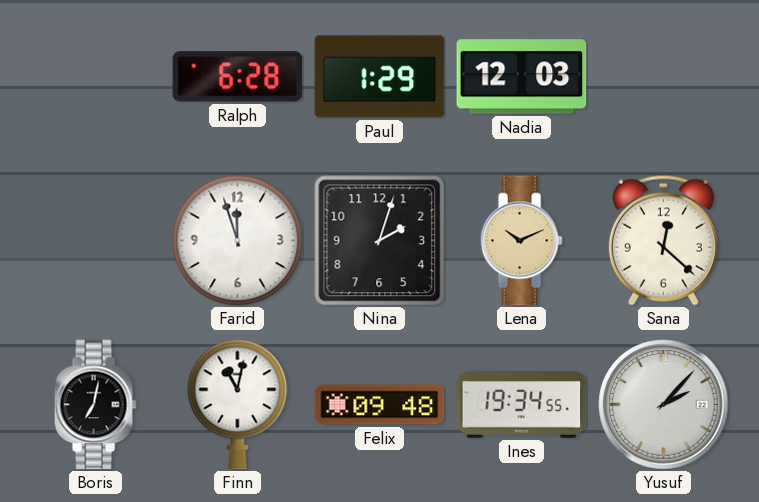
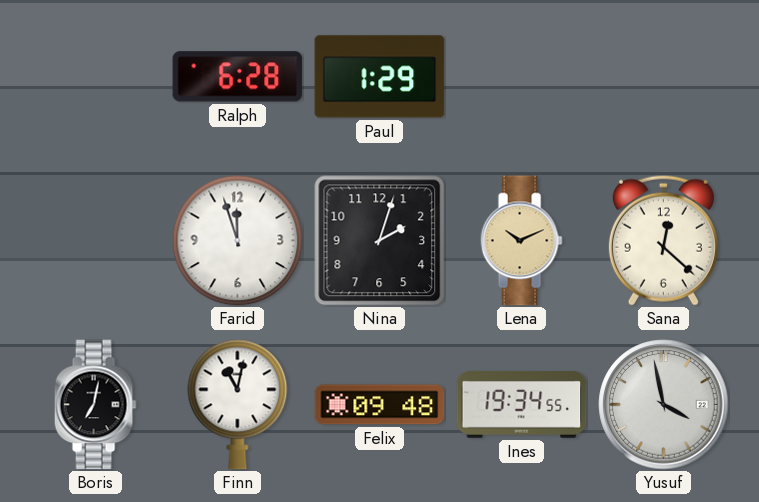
Nadia: 12:03 -> none (522, 77)
Yusuf: 2:07 -> 3:58 (664, 405)
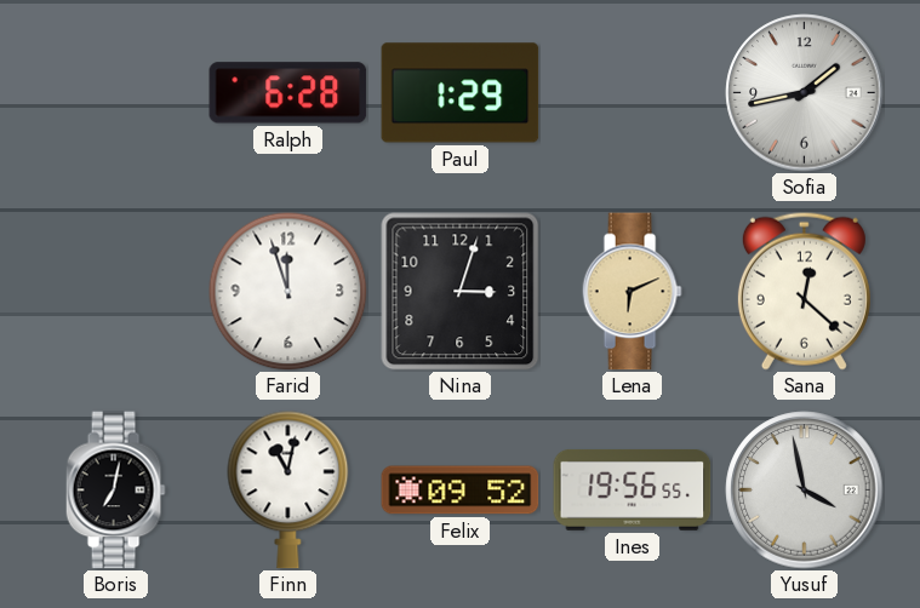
Sofia: none -> 1:43 (805, 93)
Nina: 2:03 -> 3:03 (461, 292)
Lena: 10:11 -> 6:11 (632, 292)
Felix: 09:48 -> 09:52 (461, 491)
Ines: 19:34 -> 19:56 (633, 489)
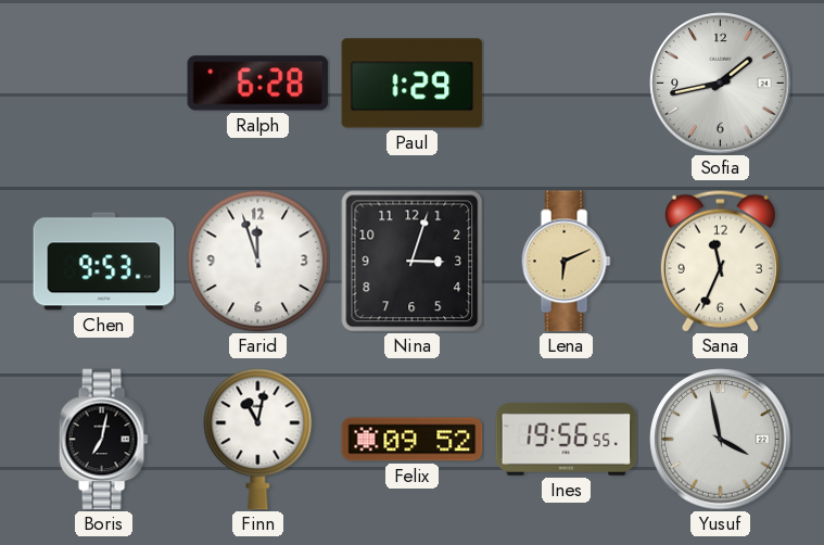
Chen: none -> 9:53 (104, 262)
Sana: 12:22 -> 11:34 (720, 261)
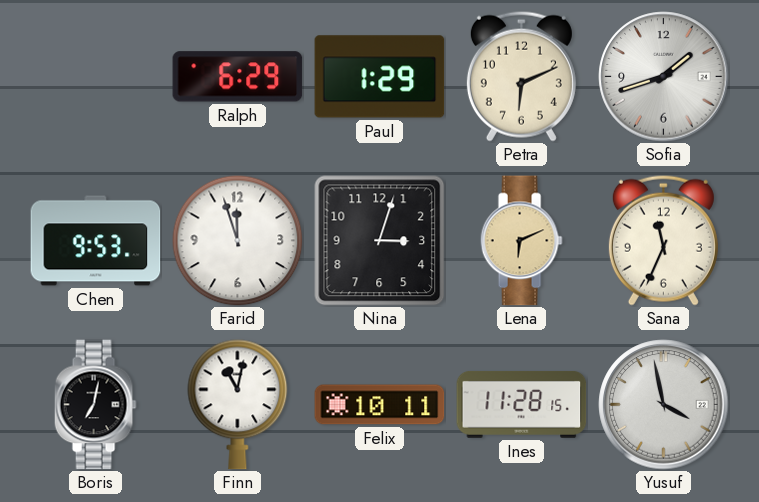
Ralph: 6:28 -> 6:29 (238, 77)
Petra: none -> 6:11 (521, 76)
Sofia: 1:43 -> 1:42 (664, 77)
Felix: 09:52 -> 10:11 (380, 405)
Ines: 19:56 -> 11:28 (522, 404)
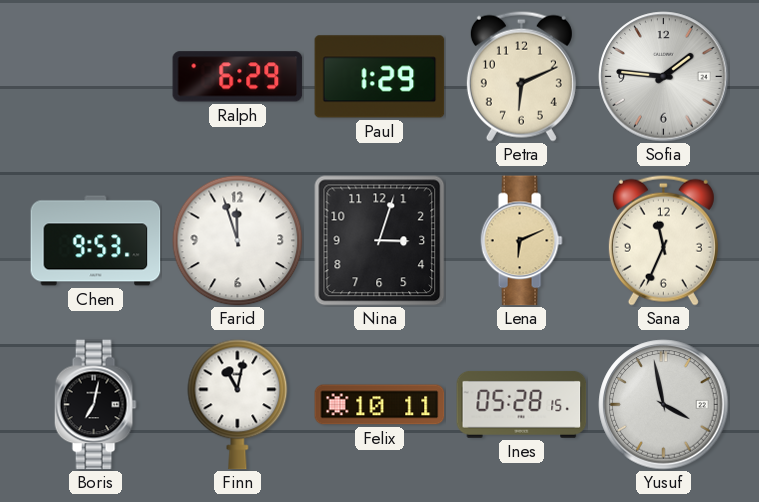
Sofia: 1:42 -> 1:46 (664, 77)
Ines: 11:28 -> 05:28 (522, 404)
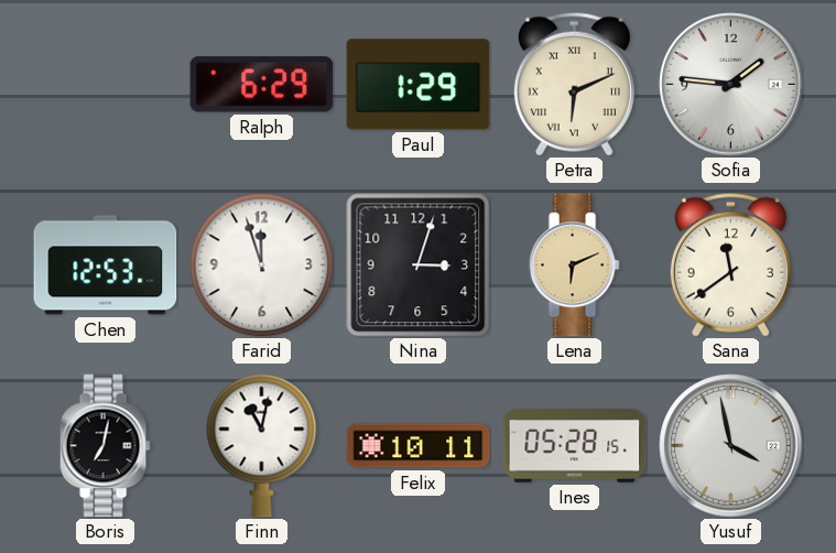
Petra numerals: Arabic -> Roman (574, 84)
Chen: 9:53 -> 12:53 (106, 265)
Sana: 11:34 -> 11:39 (730, 264)
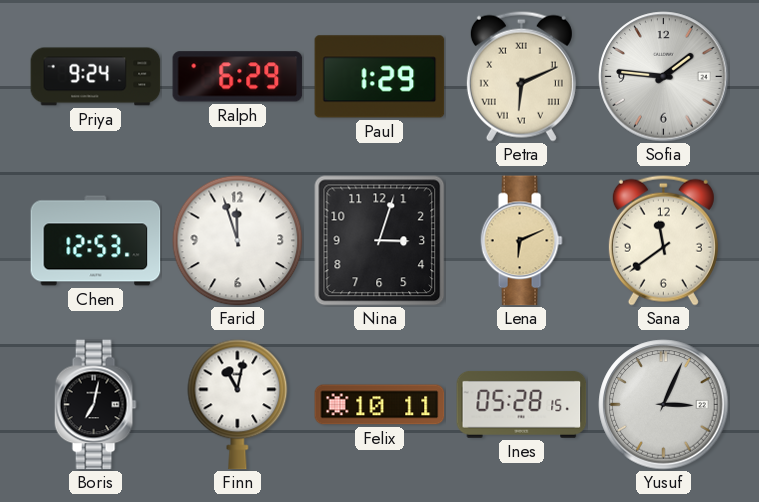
Priya: none -> 9:24 (96, 77)
Yusuf: 3:58 -> 3:04 (664, 405)
